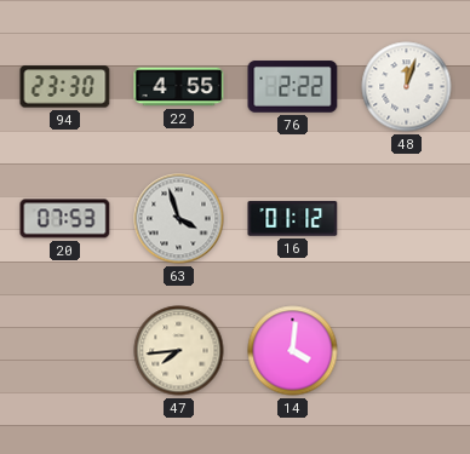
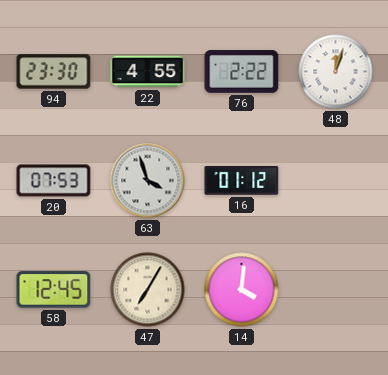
58: none -> 12:45 (54, 290)
47: 7:44 -> 7:05 (148, 290)
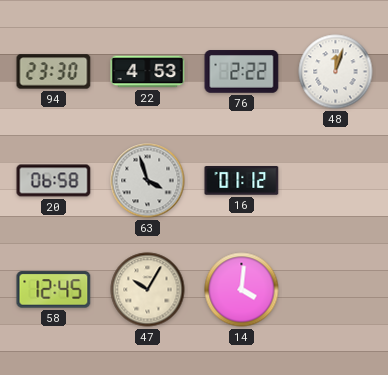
22: 4:55 -> 4:53 (148, 72)
20: 07:53 -> 06:58 (54, 181)
47: 7:05 -> 10:05 (148, 290)
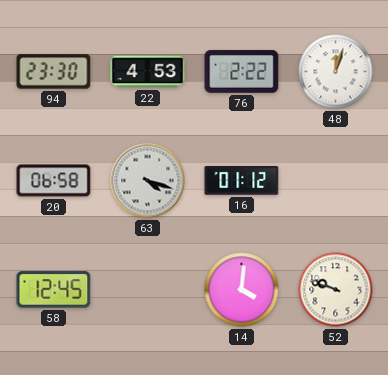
63: 3:57 -> 4:18 (148, 181)
47: 10:05 -> none (148, 290)
52: none -> 9:48 (336, 290)
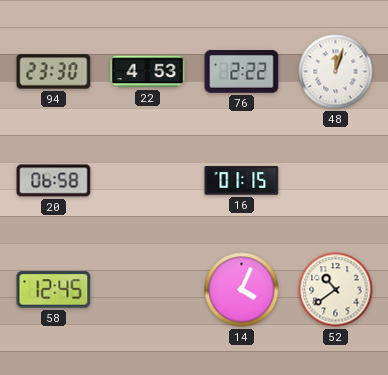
63: 4:18 -> none (148, 181)
16: 01:12 -> 01:15 (242, 181)
14: 4:01 -> 4:04 (242, 290)
52: 9:48 -> 10:39 (336, 290)
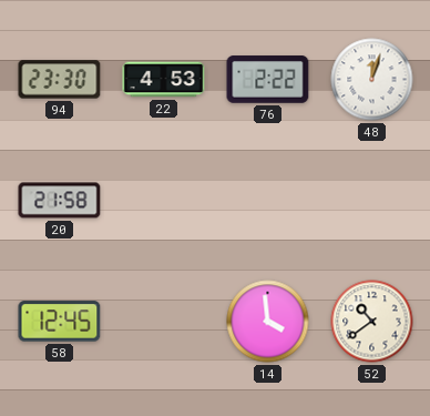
20: 06:58 -> 21:58 (60, 201)
16: 01:15 -> none (242, 181)
14: 4:04 -> 3:59 (268, 322)
